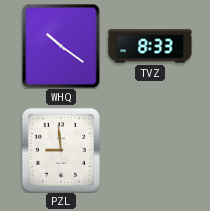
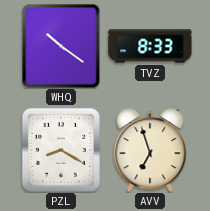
PZL: 8:59 -> 8:20 (61, 150)
AVV: none -> 6:57 (150, 150)
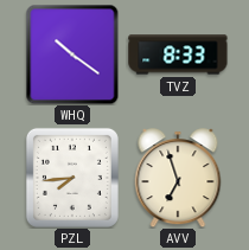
PZL: 8:20 -> 7:44 (72, 178)
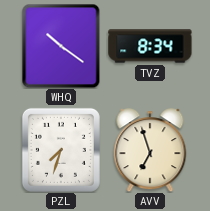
TVZ: 8:33 -> 8:34 (150, 46)
PZL: 7:44 -> 7:33 (61, 150)
